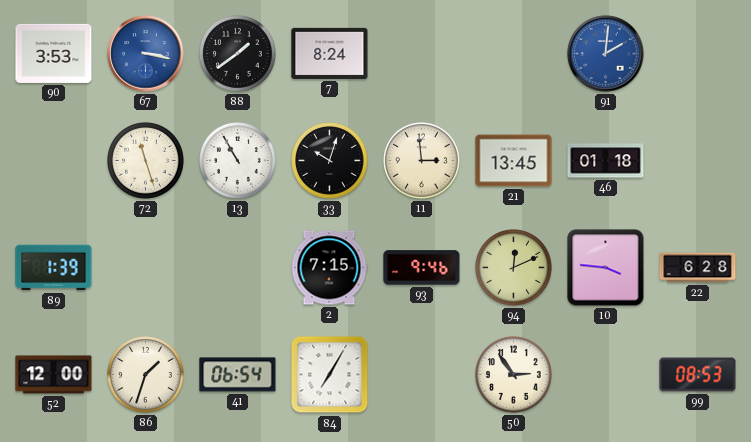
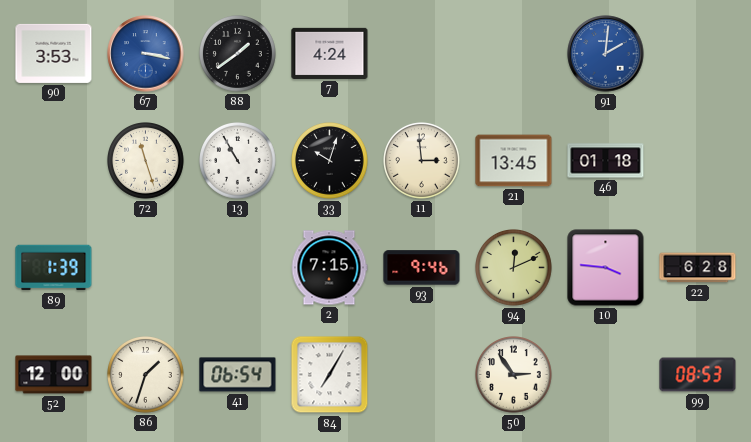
7: 8:24 -> 4:24 (330, 53)
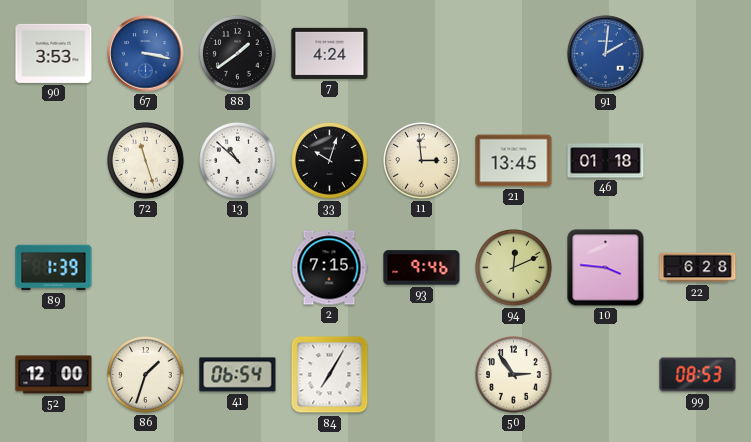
13: 10:55 -> 10:52 (238, 161)
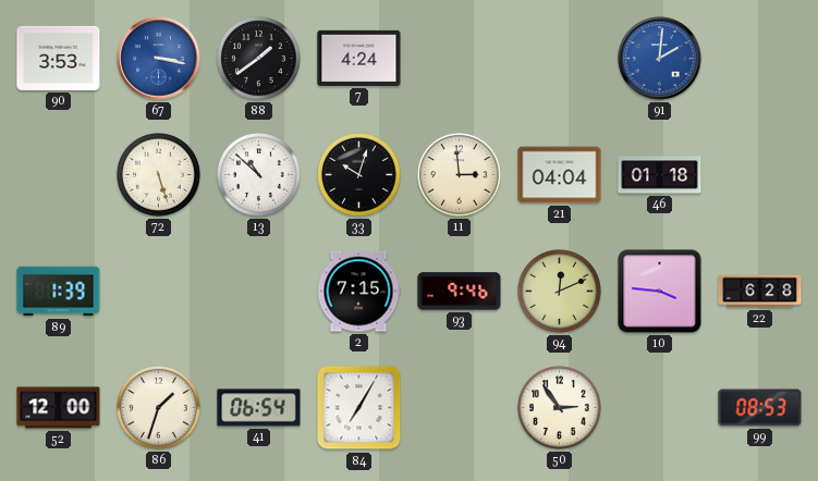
72: 11:27 -> 5:27 (159, 175)
21: 13:45 -> 04:04 (560, 175)
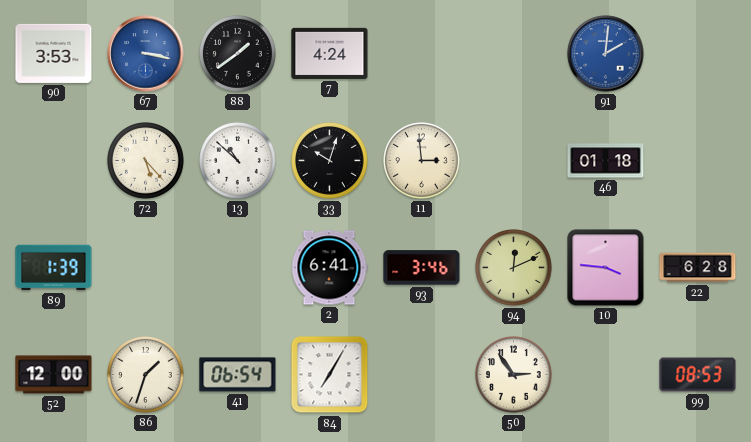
72: 5:27 -> 5:23 (146, 161)
21: 04:04 -> none (560, 175)
2: 7:15 -> 6:41 (329, 268)
93: 9:46 -> 3:46 (422, 268)
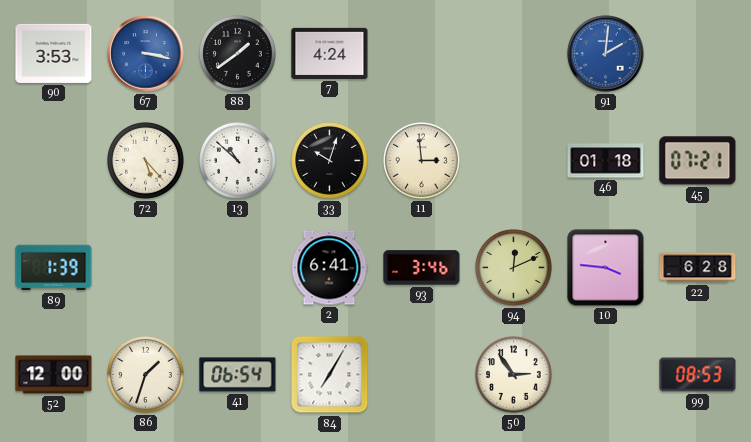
45: none -> 07:21 (698, 161)
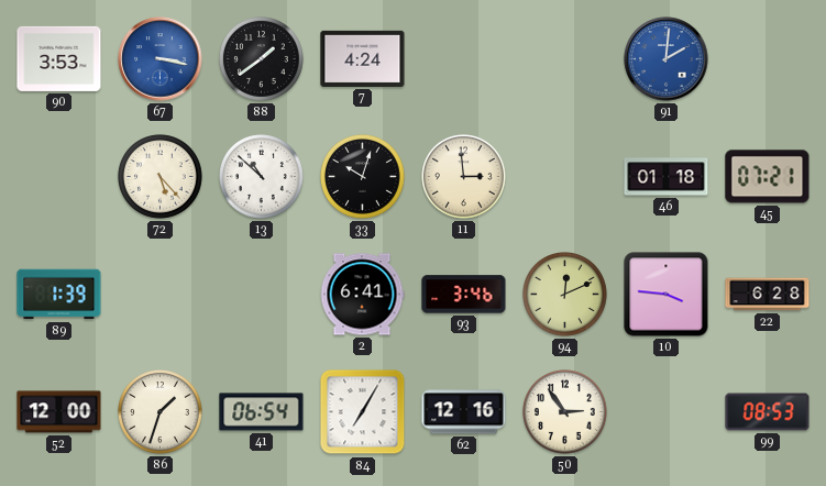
62: none -> 12:16 (464, 412)
